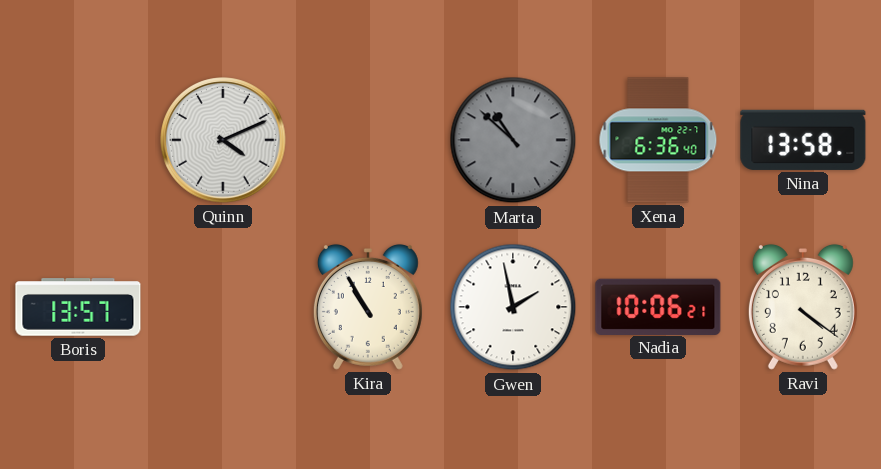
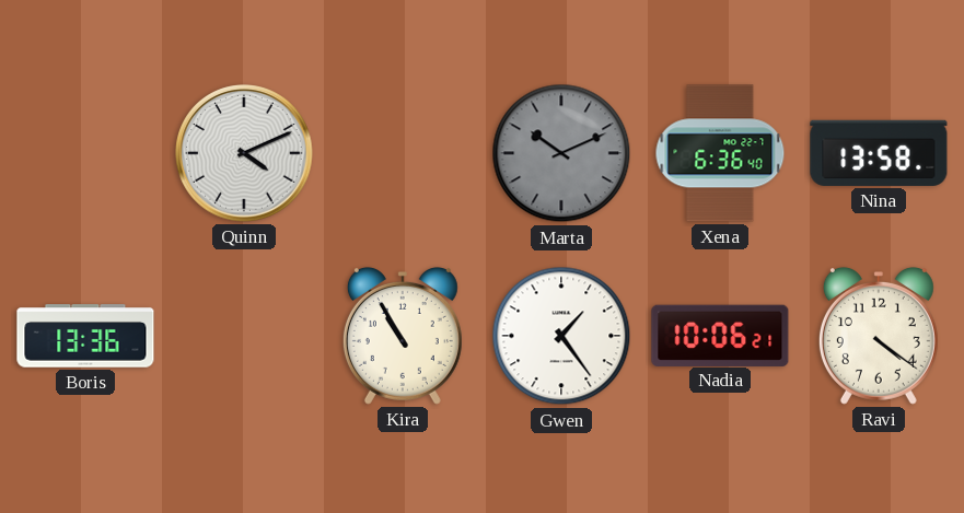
Marta: 10:52 -> 10:11 (561, 153)
Boris: 13:57 -> 13:36 (85, 336)
Gwen: 1:58 -> 1:24 (561, 336)
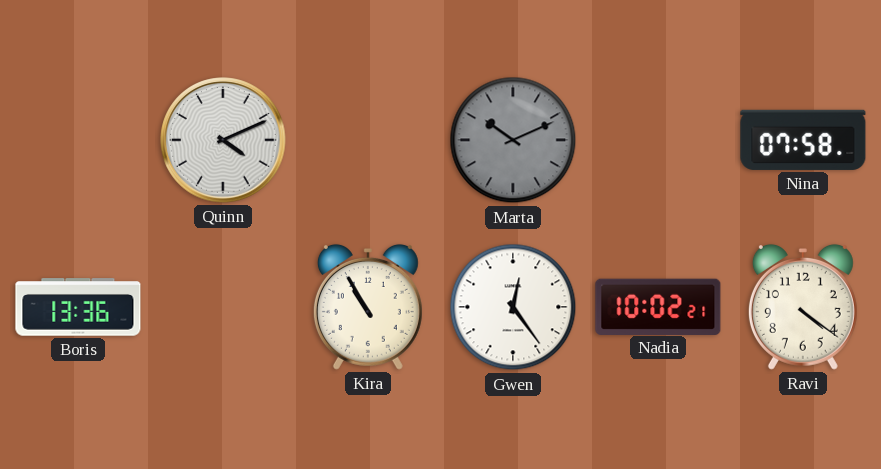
Xena: 6:36 -> none (720, 153)
Nina: 13:58 -> 07:58 (803, 140)
Gwen: 1:24 -> 12:24 (513, 307)
Nadia: 10:06 -> 10:02 (658, 306)
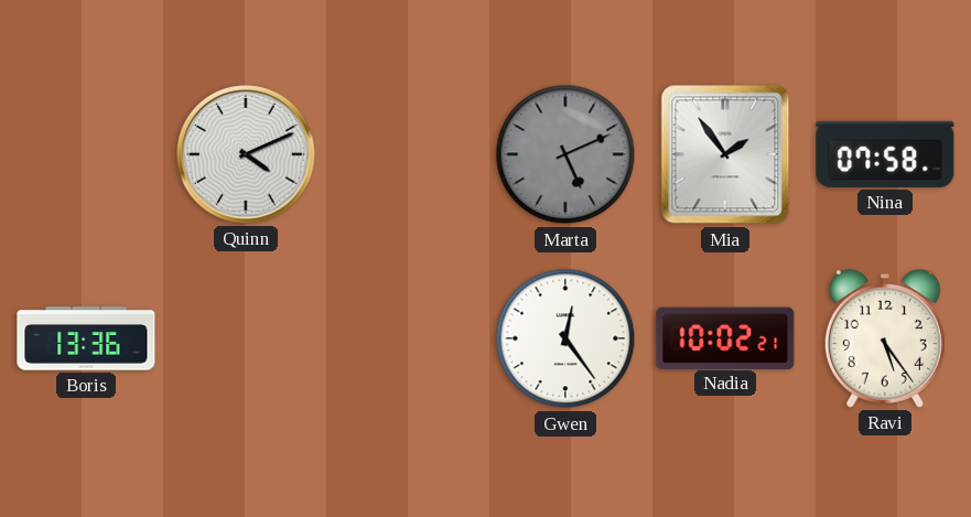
Marta: 10:11 -> 5:11 (565, 154)
Mia: none -> 1:54 (725, 154)
Kira: 10:55 -> none (368, 307)
Ravi: 4:21 -> 5:24 (885, 338)
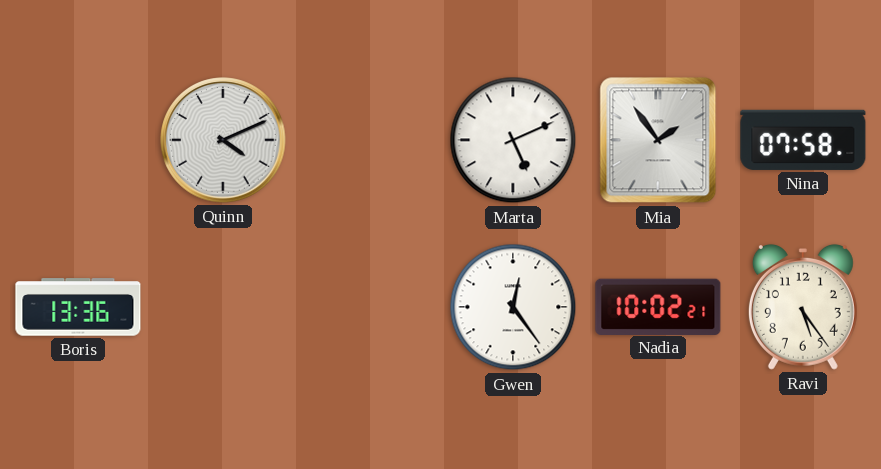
Marta dial: grey -> white (513, 140)
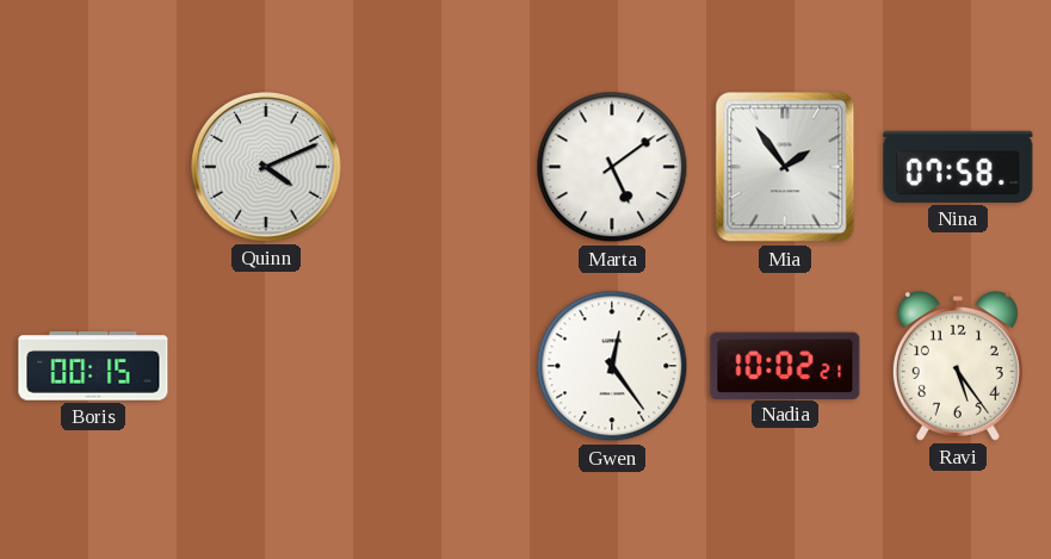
Marta: 5:11 -> 5:09 (612, 167)
Boris: 13:36 -> 00:15 (93, 366)
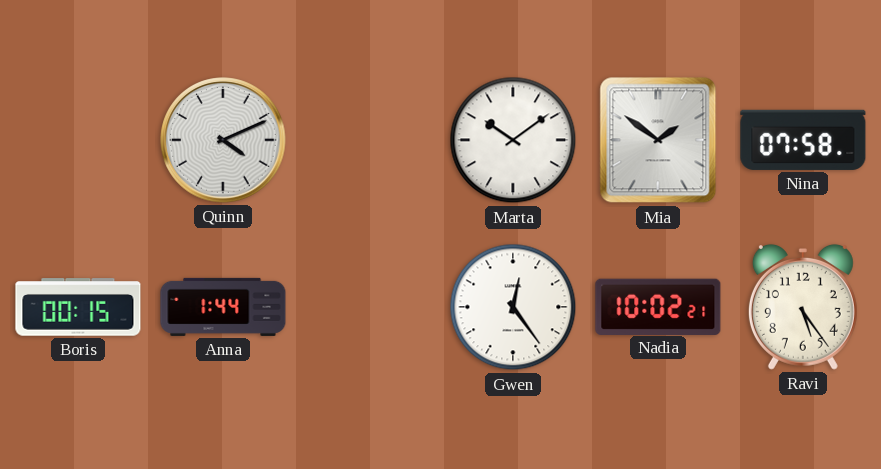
Marta: 5:09 -> 10:09 (513, 140)
Mia: 1:54 -> 1:51 (658, 140)
Anna: none -> 1:44 (223, 307)
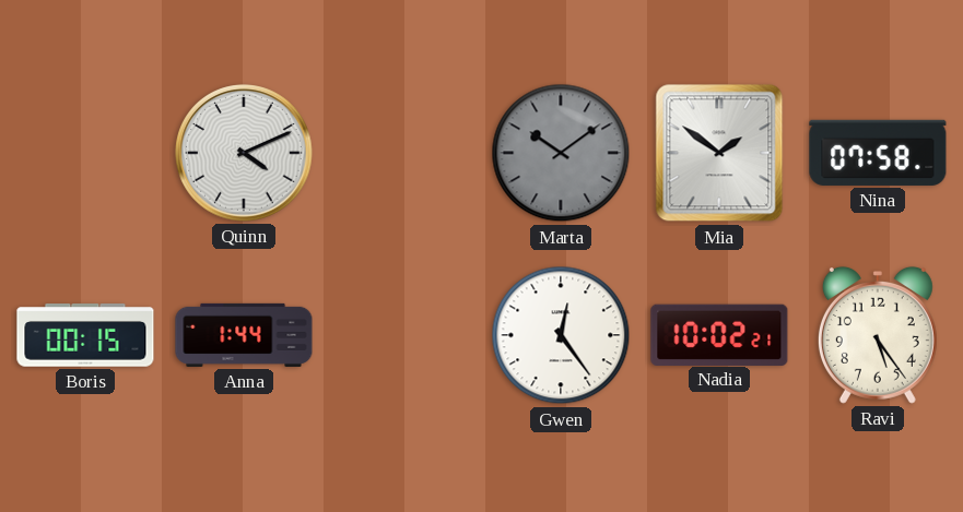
Marta dial: white -> grey (561, 153)
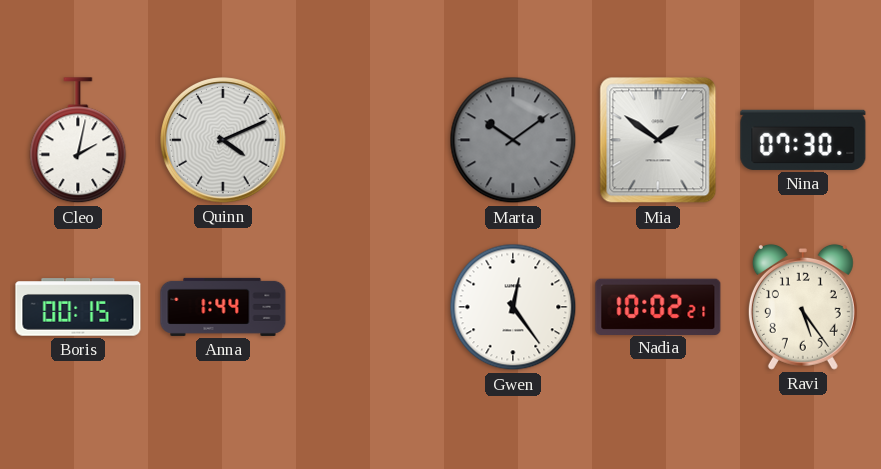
Cleo: none -> 2:02 (78, 141)
Nina: 07:58 -> 07:30 (803, 140)
